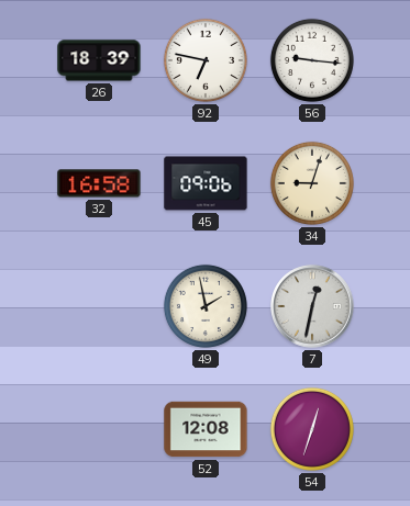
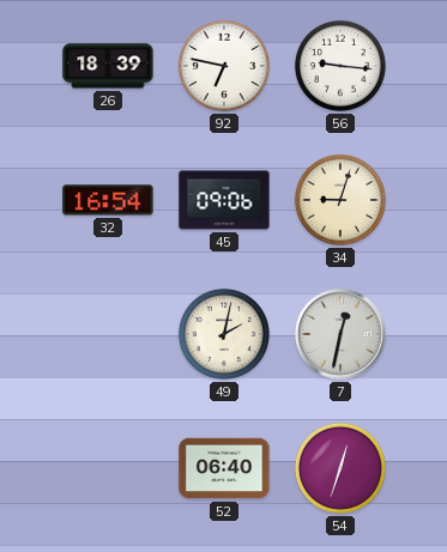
32: 16:58 -> 16:54 (108, 200)
49: 1:58 -> 2:02 (224, 334)
52: 12:08 -> 06:40 (224, 468)
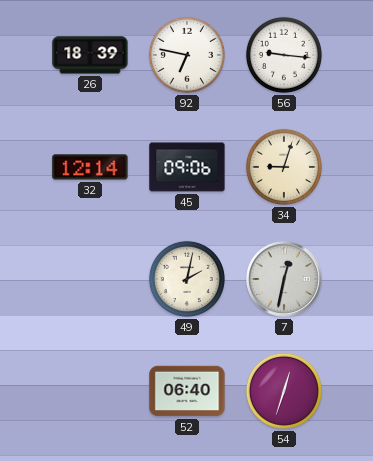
32: 16:54 -> 12:14 (90, 167)
